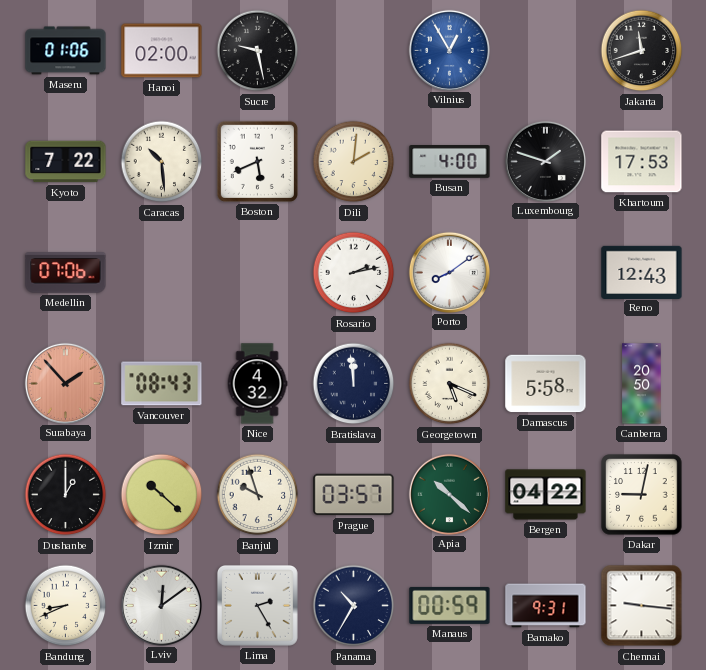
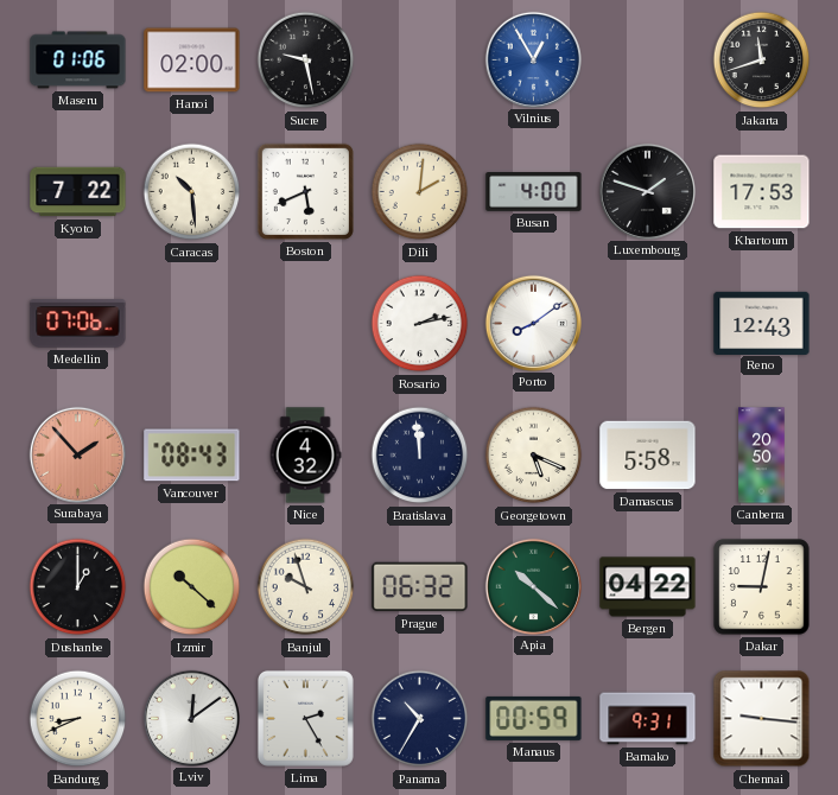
Prague: 03:57 -> 06:32 (420, 587)
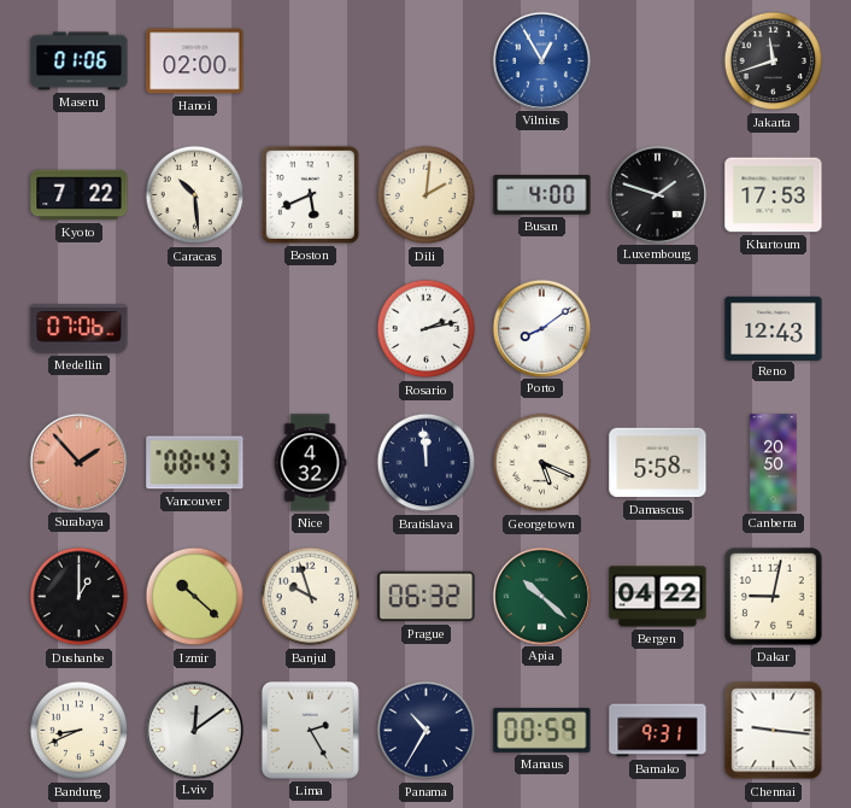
Sucre: 9:28 -> none (306, 61)
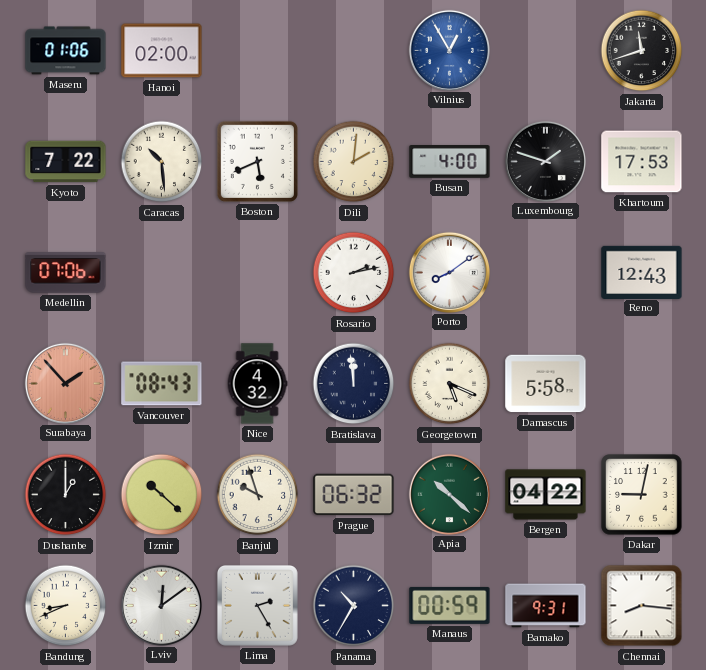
Canberra: 20:50 -> none (774, 463)
Chennai: 9:16 -> 8:16 (642, 606)
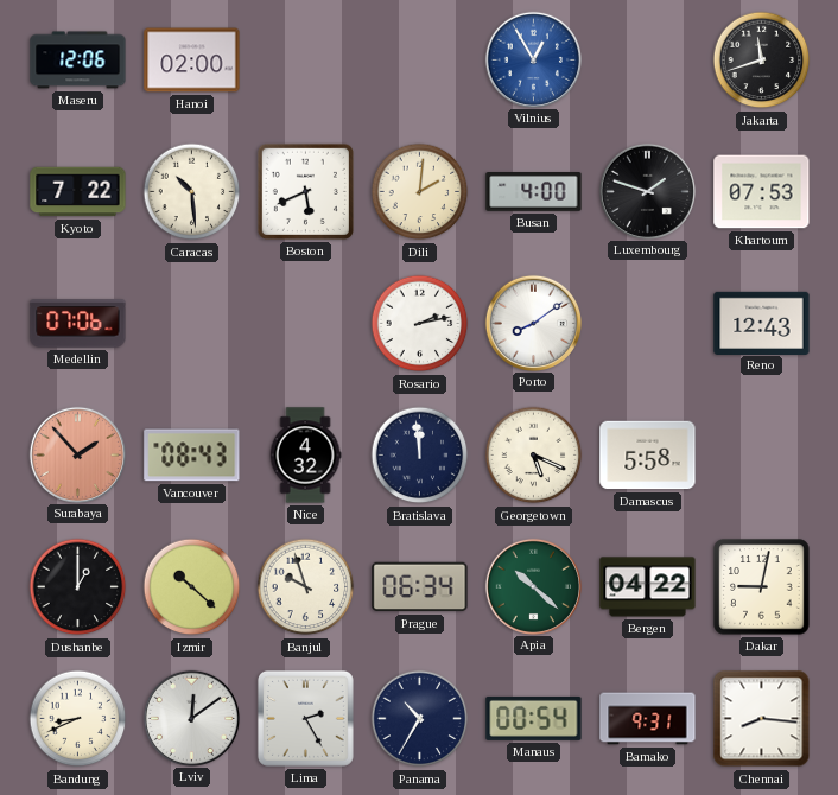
Maseru: 01:06 -> 12:06 (78, 61)
Khartoum: 17:53 -> 07:53 (762, 192)
Prague: 06:32 -> 06:34 (420, 587)
Manaus: 00:59 -> 00:54 (534, 718)
